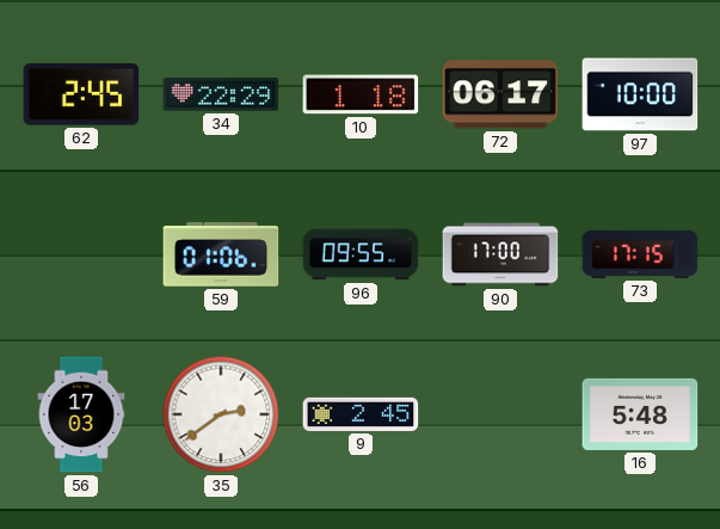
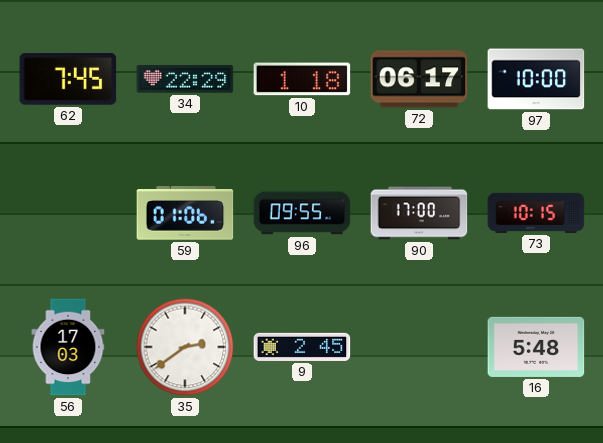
62: 2:45 -> 7:45 (68, 80)
73: 17:15 -> 10:15 (536, 213)
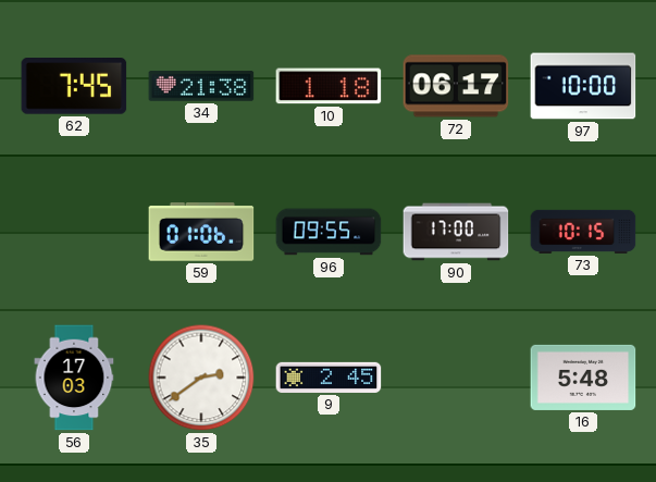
34: 22:29 -> 21:38 (201, 86)
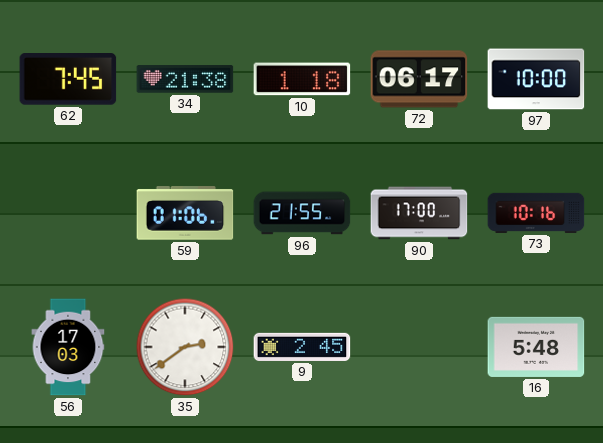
96: 09:55 -> 21:55 (302, 213)
73: 10:15 -> 10:16 (536, 213)
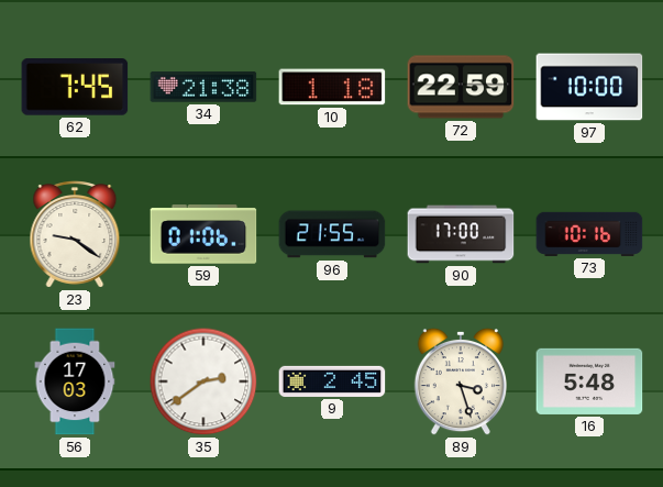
72: 06:17 -> 22:59 (461, 87)
23: none -> 9:21 (75, 234)
89: none -> 3:27 (460, 381)
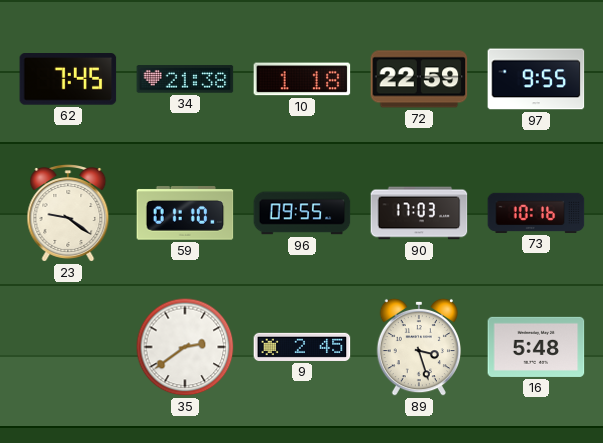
97: 10:00 -> 9:55 (536, 79)
59: 01:06 -> 01:10 (185, 213)
96: 21:55 -> 09:55 (302, 213)
90: 17:00 -> 17:03 (419, 213)
56: 17:03 -> none (75, 381)
